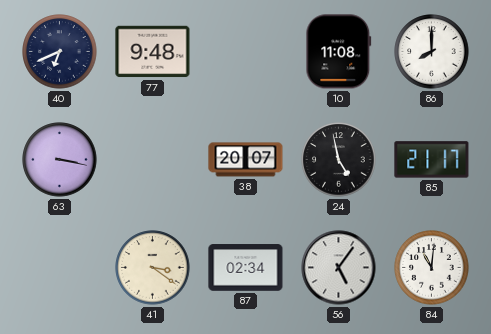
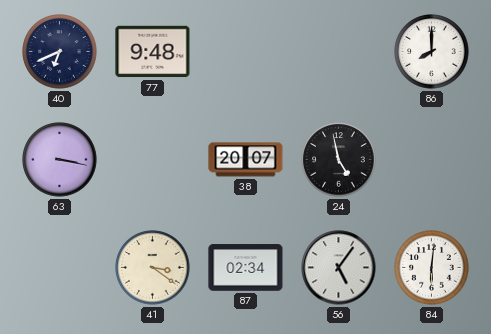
10: 11:08 -> none (339, 52)
85: 21:17 -> none (432, 160)
84: 11:01 -> 6:01 (432, 268)
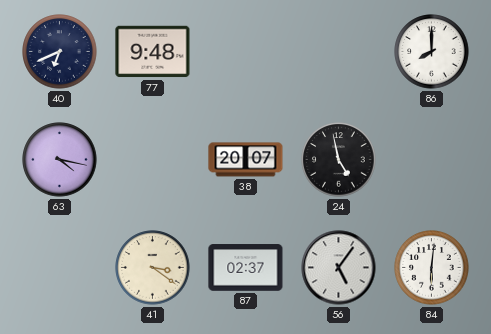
63: 3:17 -> 4:17 (60, 160)
87: 02:34 -> 02:37 (246, 268)
